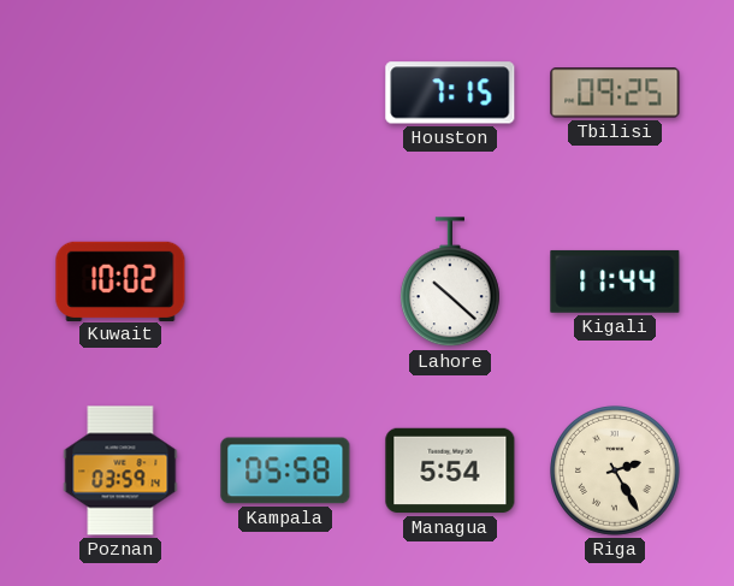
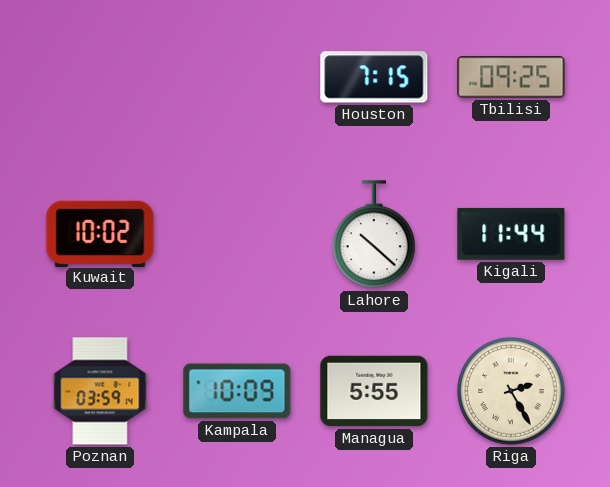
Kampala: 05:58 -> 10:09 (237, 391)
Managua: 5:54 -> 5:55 (374, 391)
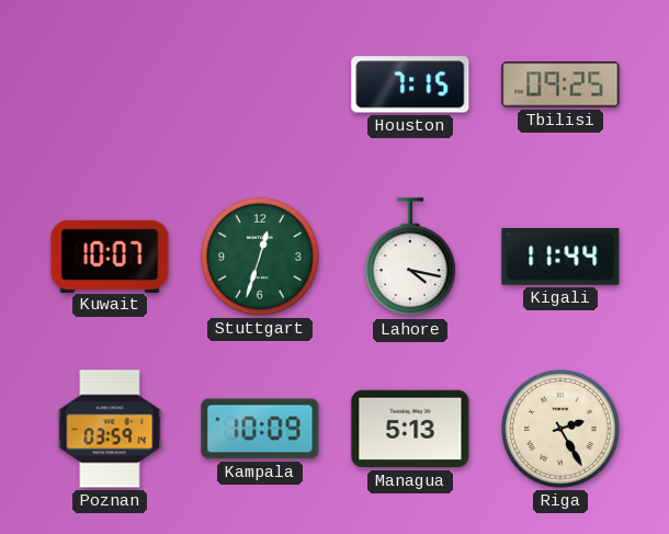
Kuwait: 10:02 -> 10:07 (110, 255)
Stuttgart: none -> 12:33 (261, 258)
Lahore: 10:22 -> 4:17 (411, 258)
Managua: 5:55 -> 5:13 (410, 429)
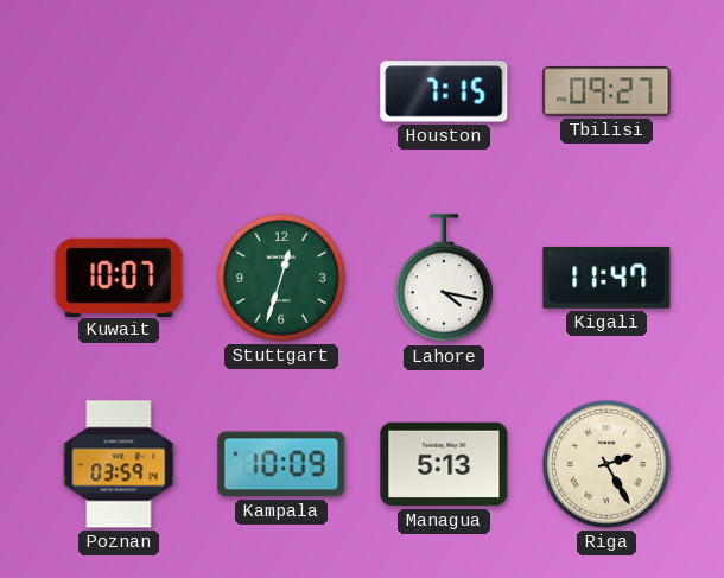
Tbilisi: 09:25 -> 09:27 (606, 91)
Kigali: 11:44 -> 11:47 (606, 278)
